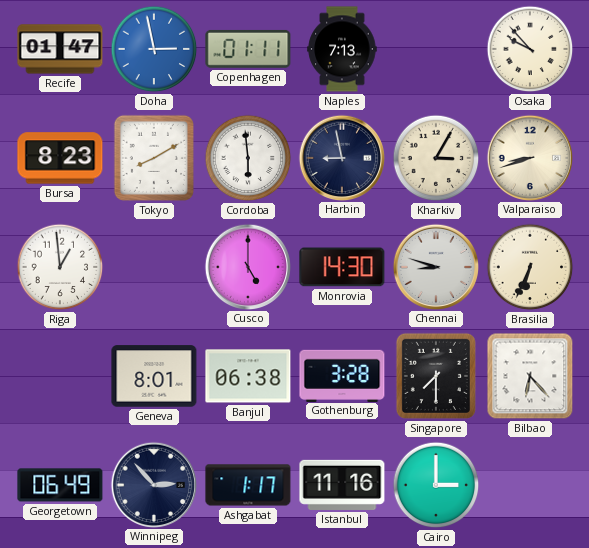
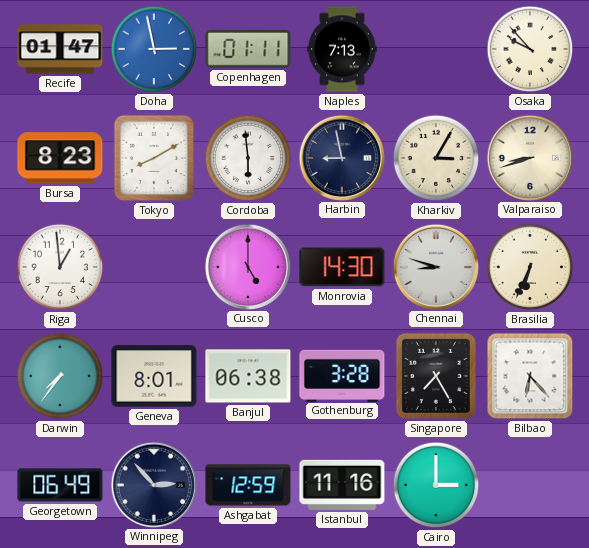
Darwin: none -> 7:36 (60, 376)
Singapore: 7:30 -> 7:25 (436, 376)
Ashgabat: 1:17 -> 12:59 (248, 485)
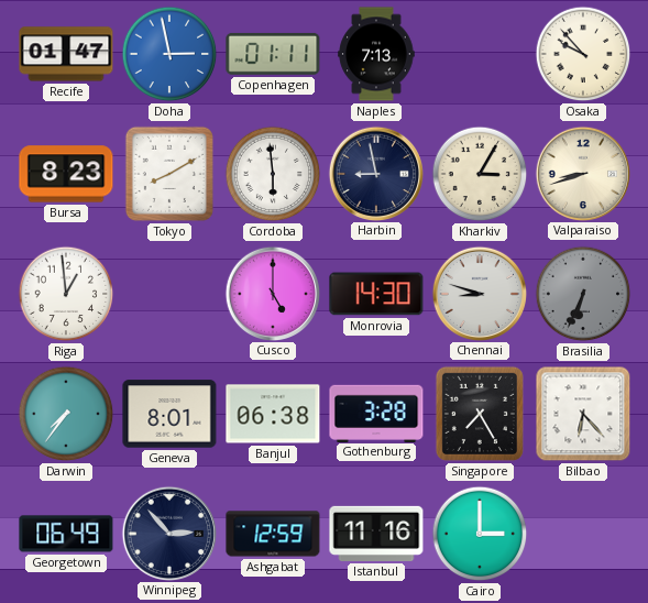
Brasilia dial: cream -> grey (583, 294)
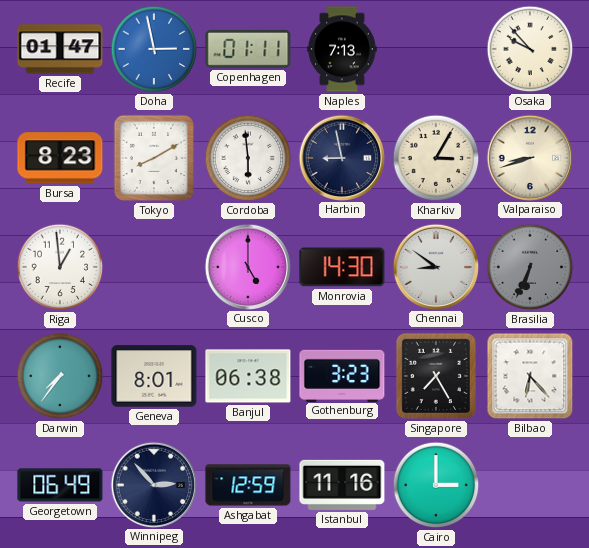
Chennai: 8:48 -> 8:51 (435, 266)
Gothenburg: 3:28 -> 3:23 (342, 375)
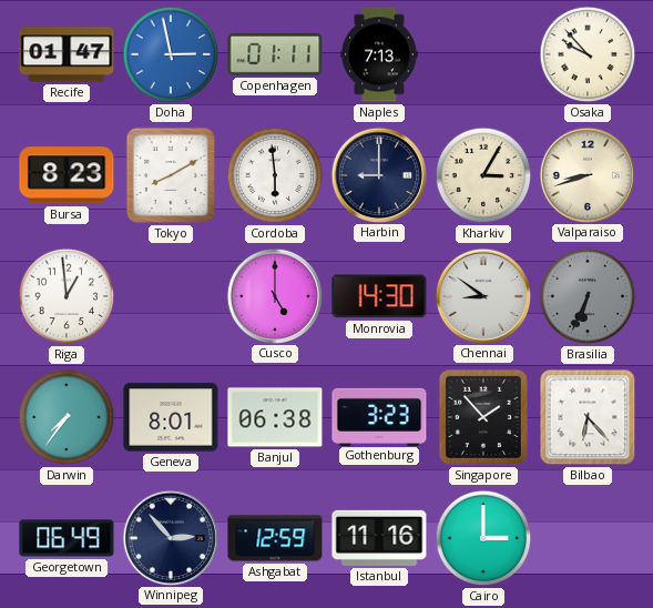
Harbin: 8:58 -> 9:00 (378, 174)
Singapore: 7:25 -> 1:53 (483, 417)
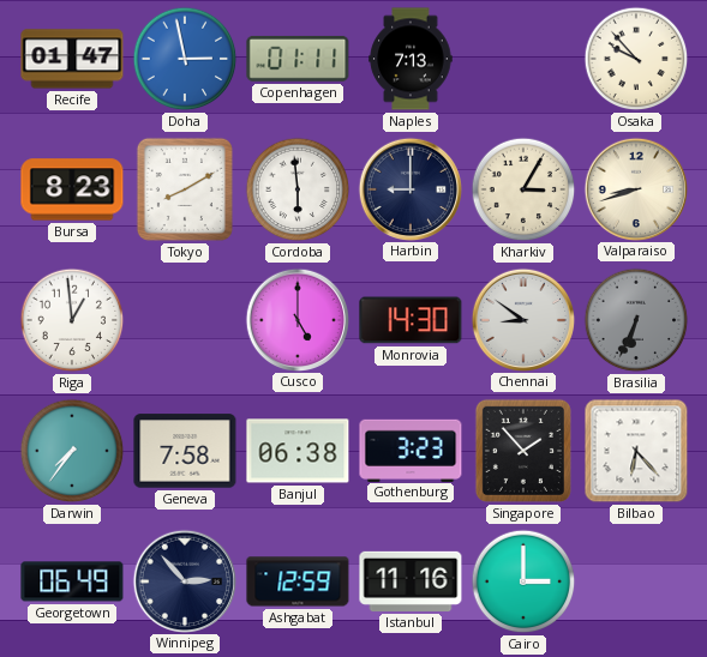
Geneva: 8:01 -> 7:58 (185, 451)
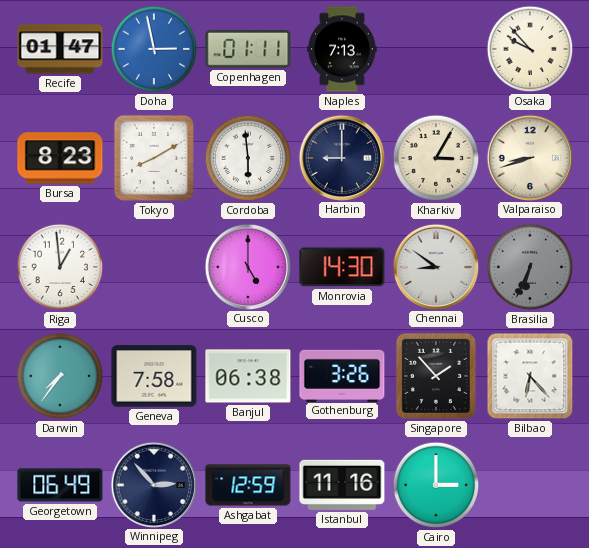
Gothenburg: 3:23 -> 3:26 (342, 375)
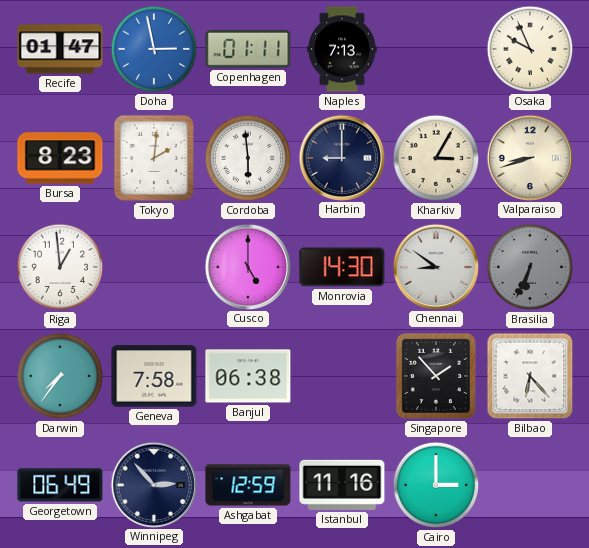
Osaka: 9:53 -> 9:56 (530, 49)
Tokyo: 8:10 -> 2:01 (154, 158)
Gothenburg: 3:26 -> none (342, 375)
